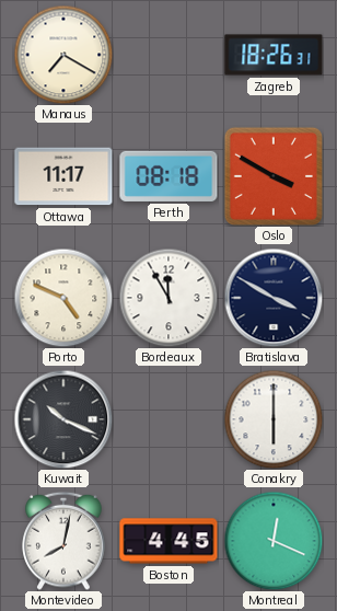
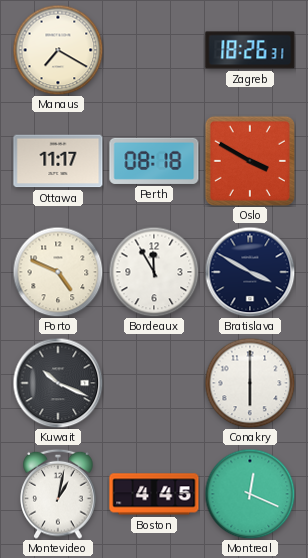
Montevideo: 8:02 -> 1:02 (58, 494)
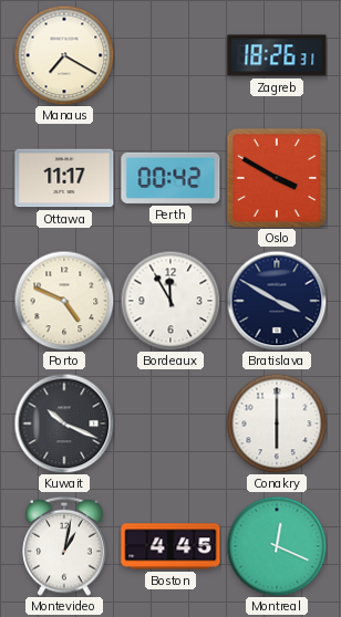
Perth: 08:18 -> 00:42 (170, 178)
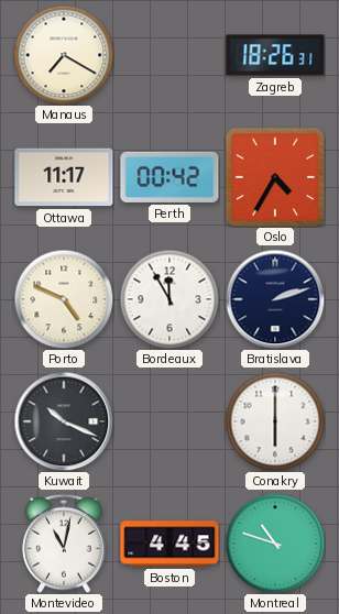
Oslo: 3:50 -> 4:35 (275, 177)
Bratislava: 3:50 -> 2:12 (275, 299)
Montevideo: 1:02 -> 11:02 (64, 544)
Montreal: 12:19 -> 10:48 (275, 544)
